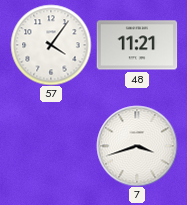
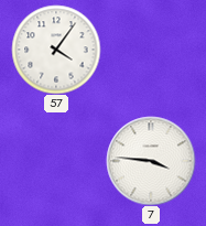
48: 11:21 -> none (137, 45)
7: 3:42 -> 3:46 (151, 161)
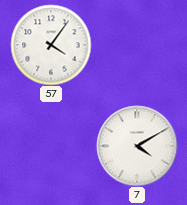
7: 3:46 -> 4:10 (137, 146)
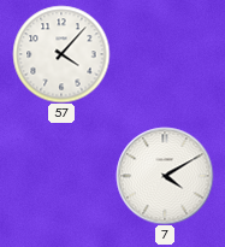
57: 4:06 -> 4:07 (61, 54)
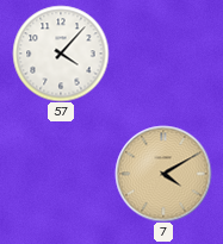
7 dial: white -> champagne (163, 174)
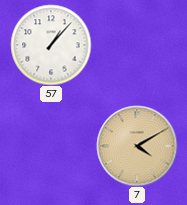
57: 4:07 -> 1:07 (51, 45)
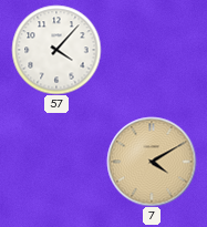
57: 1:07 -> 4:07 (56, 50)
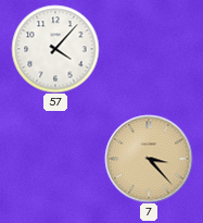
7: 4:10 -> 3:23 (149, 159)
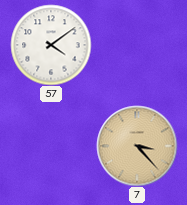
57: 4:07 -> 4:09 (51, 45)
